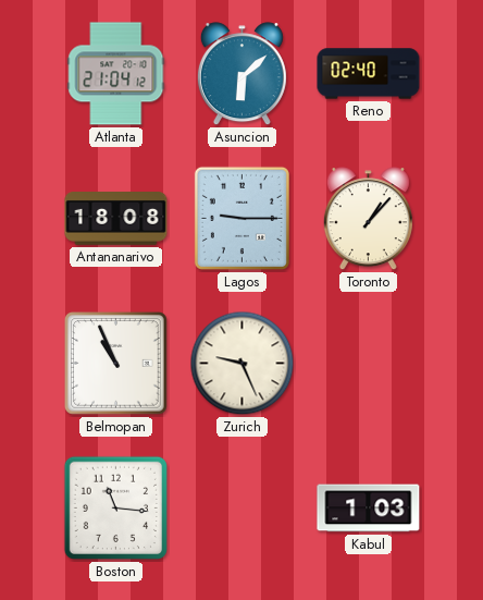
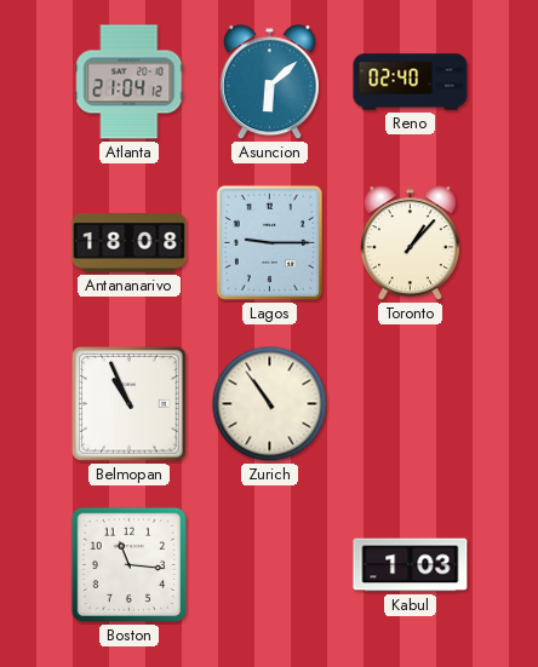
Zurich: 9:26 -> 10:54 (270, 404)
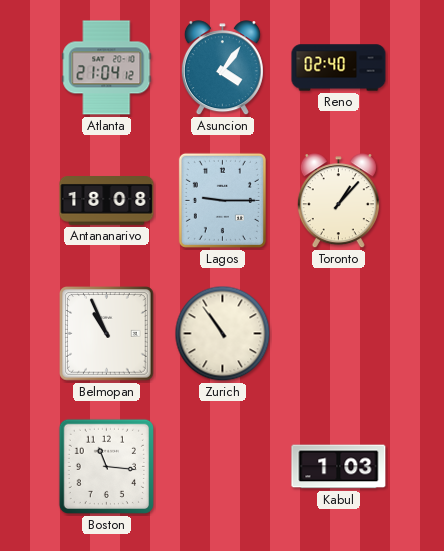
Asuncion: 6:08 -> 4:06 (222, 68)
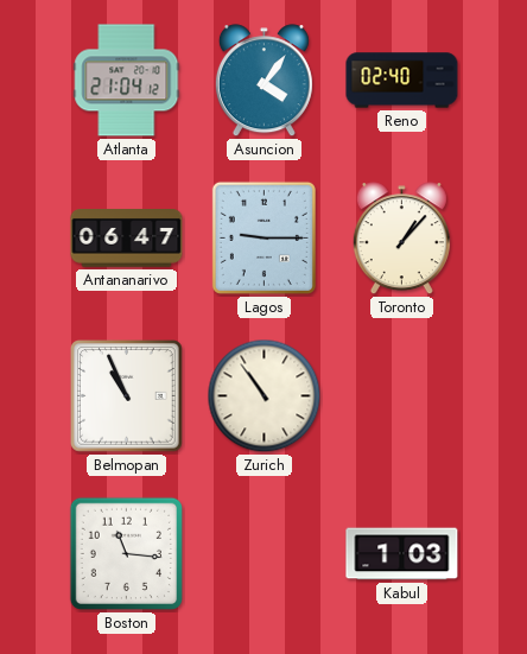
Antananarivo: 18:08 -> 06:47 (127, 239)
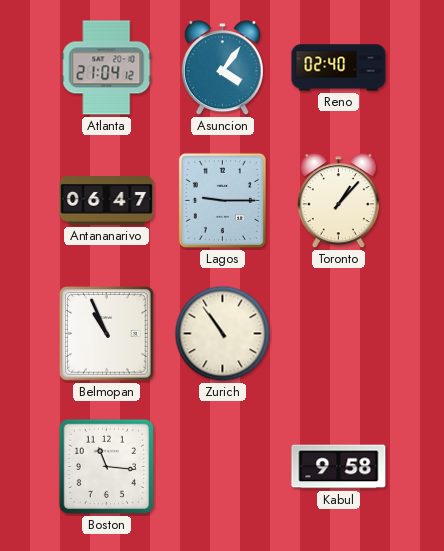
Kabul: 1:03 -> 9:58 (339, 467)
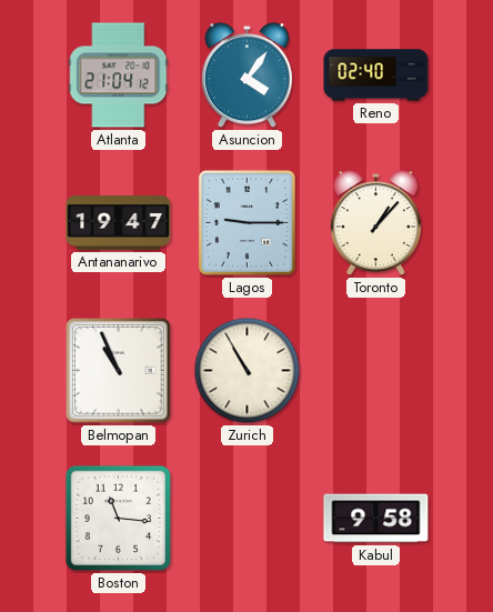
Antananarivo: 06:47 -> 19:47 (119, 223)
Zurich: 10:54 -> 10:55 (248, 371)
